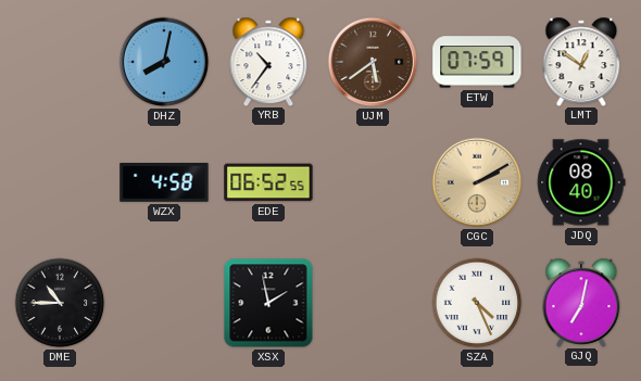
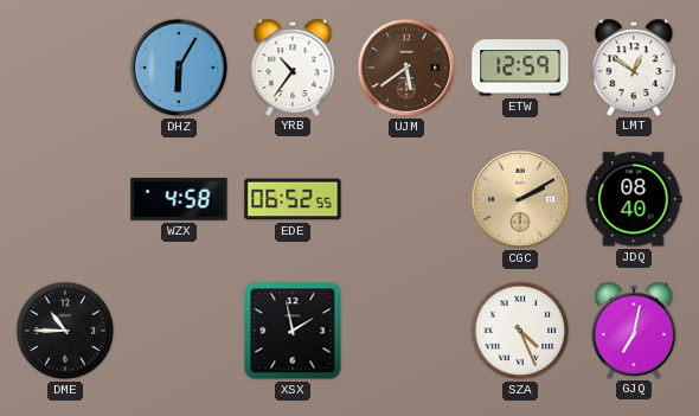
DHZ: 8:02 -> 6:05 (179, 68)
ETW: 07:59 -> 12:59 (520, 68)
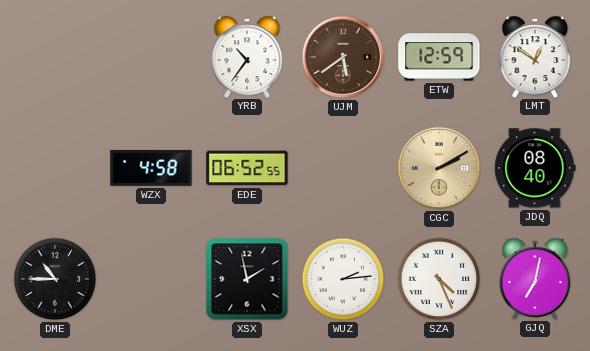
DHZ: 6:05 -> none (179, 68)
WUZ: none -> 2:14 (343, 279)
